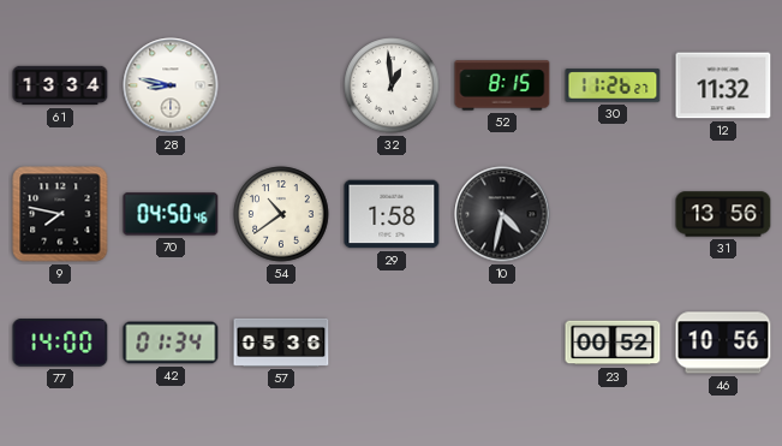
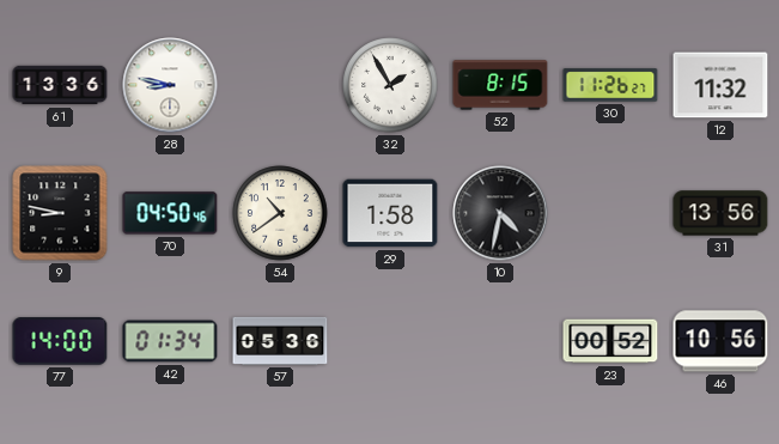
61: 13:34 -> 13:36 (60, 85)
32: 12:59 -> 1:55 (390, 85)
9: 7:47 -> 8:47 (60, 213)
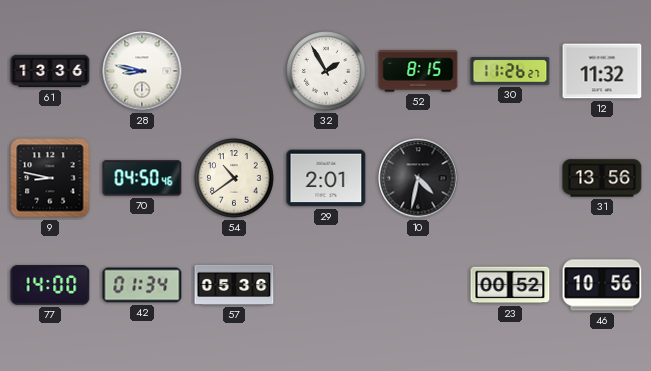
29: 1:58 -> 2:01 (326, 178)
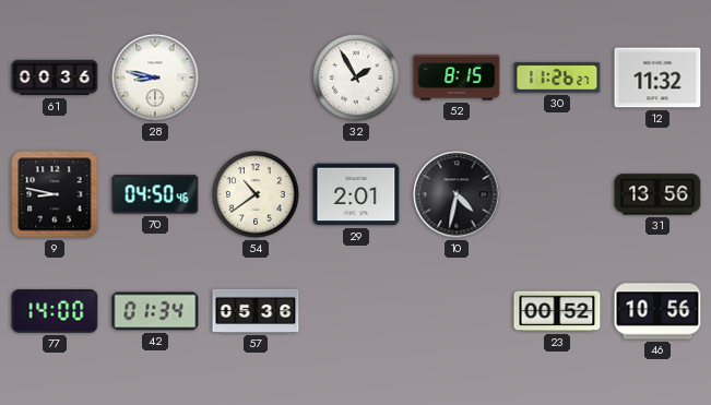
61: 13:36 -> 00:36 (55, 78)
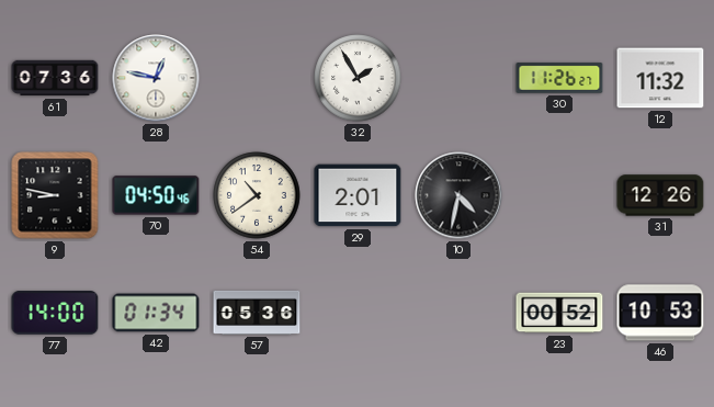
61: 00:36 -> 07:36 (55, 78)
28: 8:47 -> 12:47 (156, 78)
52: 8:15 -> none (457, 78)
31: 13:56 -> 12:26 (660, 195)
46: 10:56 -> 10:53 (660, 313)
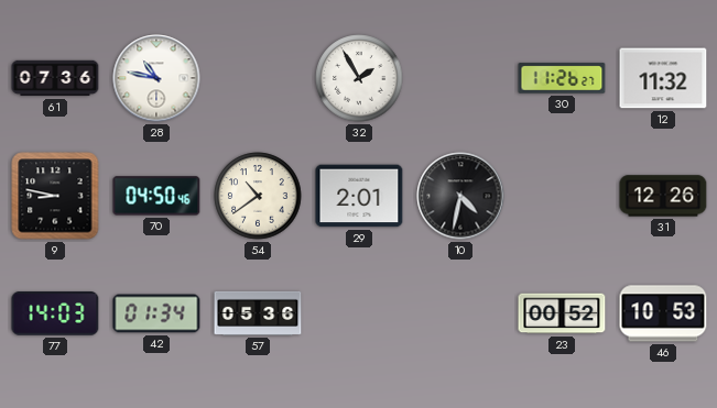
28: 12:47 -> 10:47 (156, 78)
77: 14:00 -> 14:03 (55, 313)
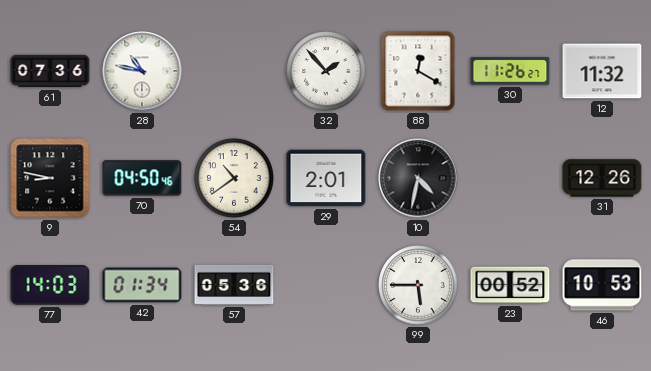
32: 1:55 -> 1:53 (326, 71)
88: none -> 12:20 (418, 71)
99: none -> 5:45 (418, 285)
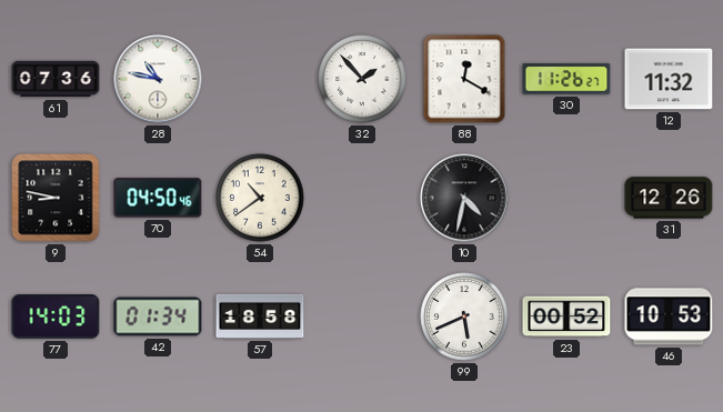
29: 2:01 -> none (326, 178)
57: 05:36 -> 18:58 (260, 316)
99: 5:45 -> 5:41 (464, 316)
